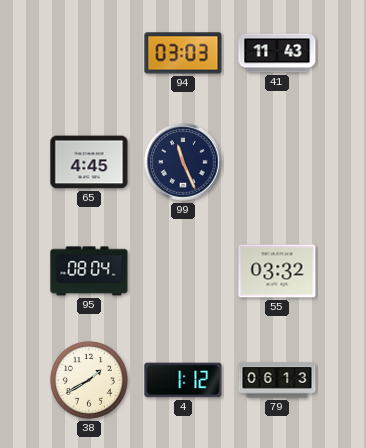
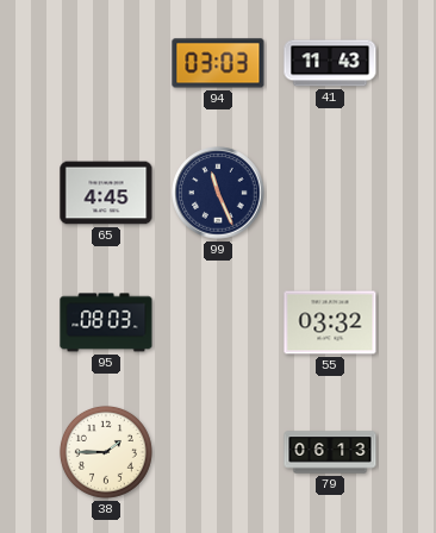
95: 08:04 -> 08:03 (106, 322)
38: 1:40 -> 1:45 (106, 452)
4: 1:12 -> none (183, 380)
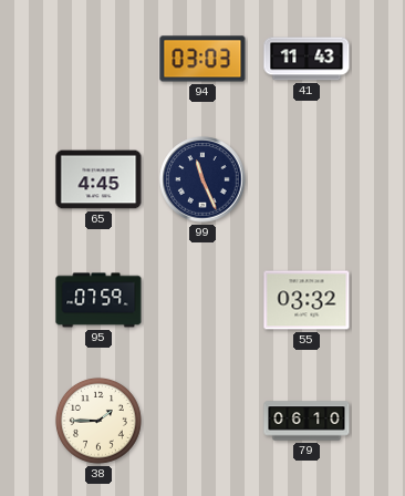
95: 08:03 -> 07:59 (98, 300)
79: 06:13 -> 06:10 (307, 421)
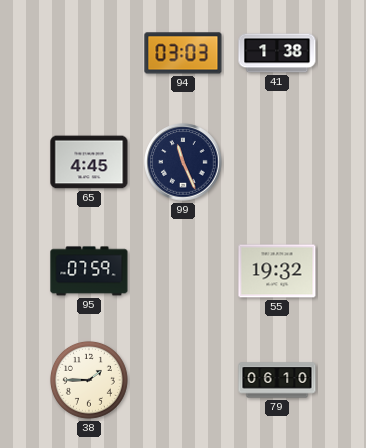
41: 11:43 -> 1:38 (277, 53)
55: 03:32 -> 19:32 (277, 271)
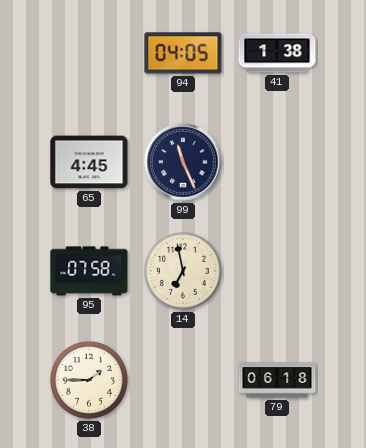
94: 03:03 -> 04:05 (183, 53)
95: 07:59 -> 07:58 (89, 271)
14: none -> 6:58 (183, 271)
55: 19:32 -> none (277, 271)
79: 06:10 -> 06:18 (277, 380)
